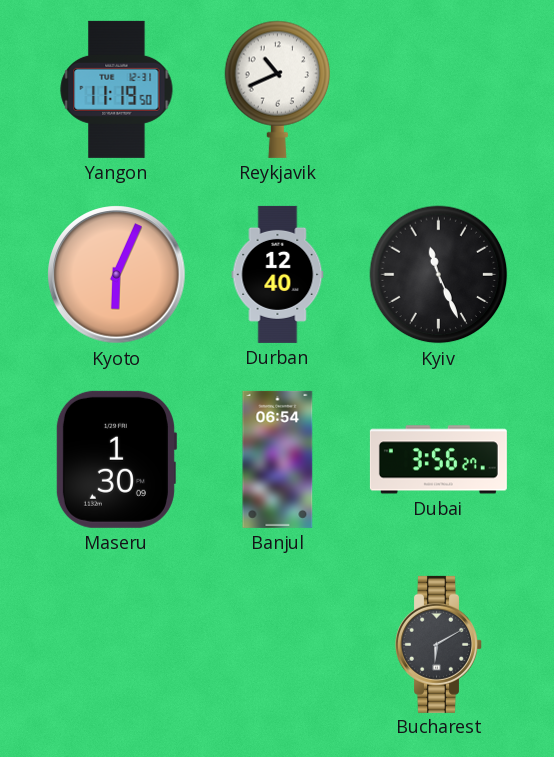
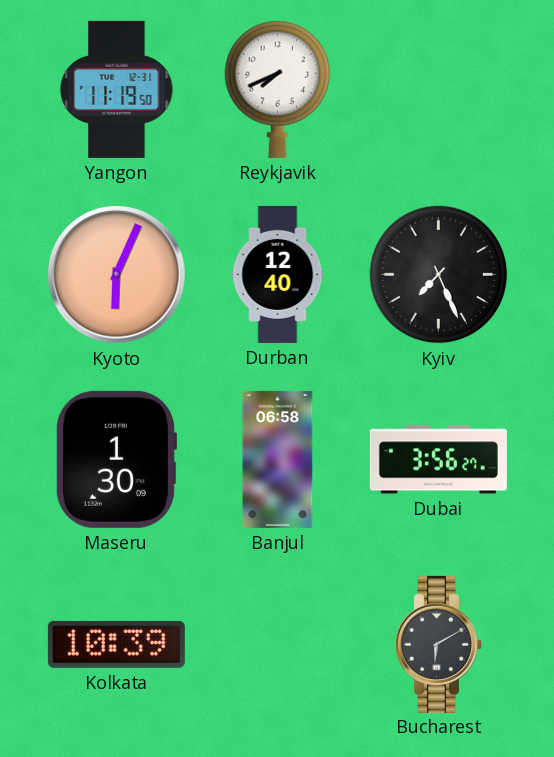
Reykjavik: 10:41 -> 7:41 (278, 89)
Kyiv: 11:26 -> 7:26 (439, 275)
Banjul: 06:54 -> 06:58 (278, 459)
Kolkata: none -> 10:39 (116, 644)
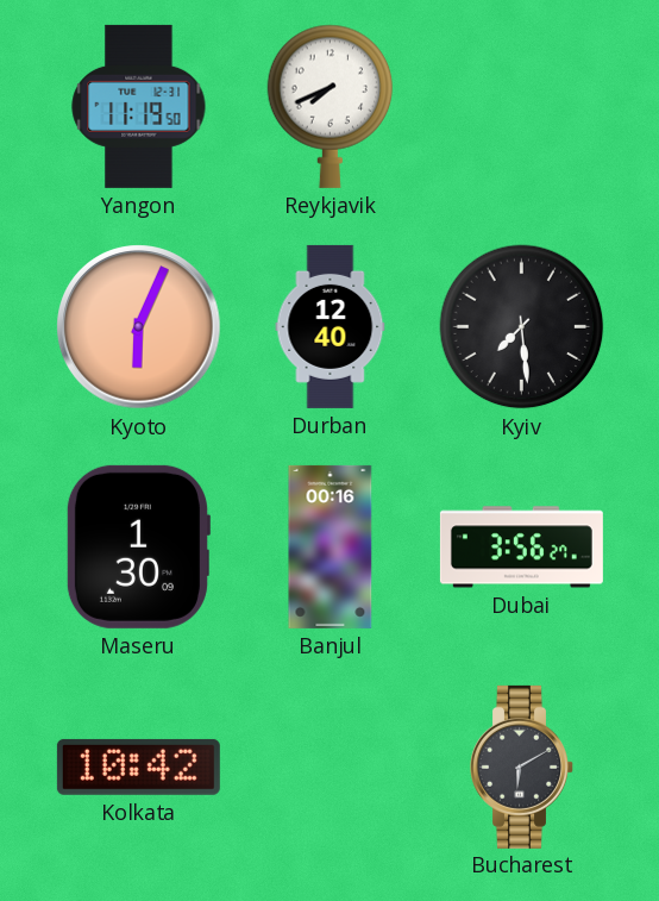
Kyiv: 7:26 -> 7:29 (522, 327)
Banjul: 06:58 -> 00:16 (331, 546)
Kolkata: 10:39 -> 10:42 (138, 767)
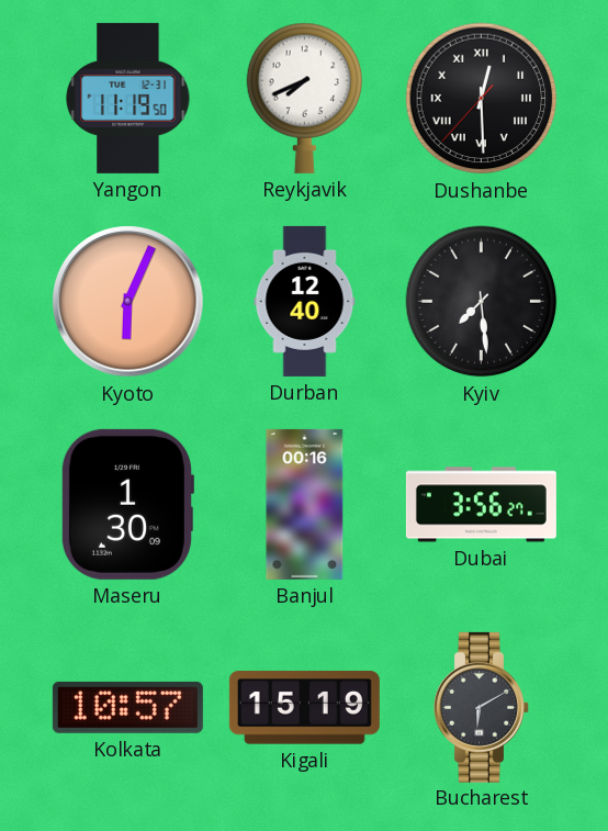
Dushanbe: none -> 12:29 (482, 99)
Kolkata: 10:42 -> 10:57 (127, 707)
Kigali: none -> 15:19 (304, 708)
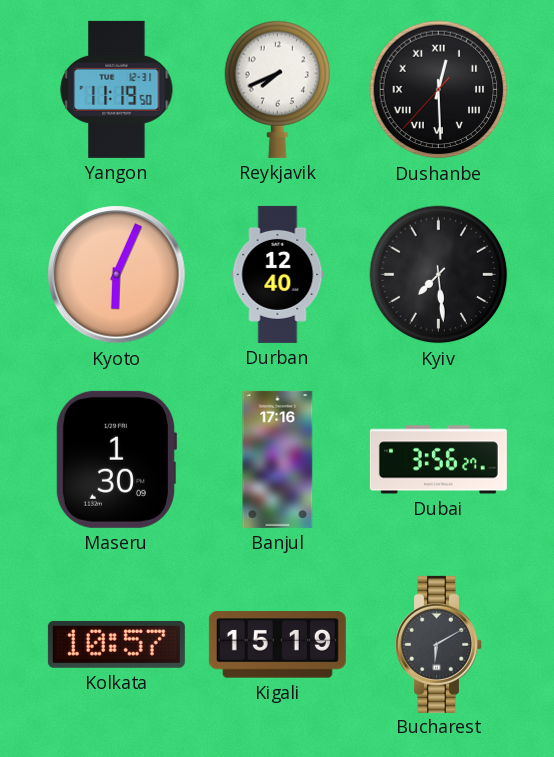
Banjul: 00:16 -> 17:16 (278, 459)
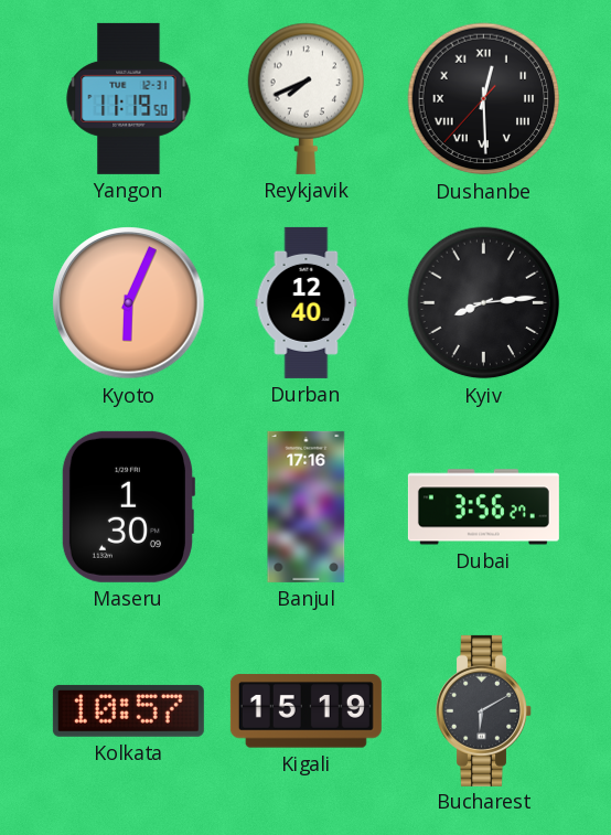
Kyiv: 7:29 -> 8:14 (484, 303)
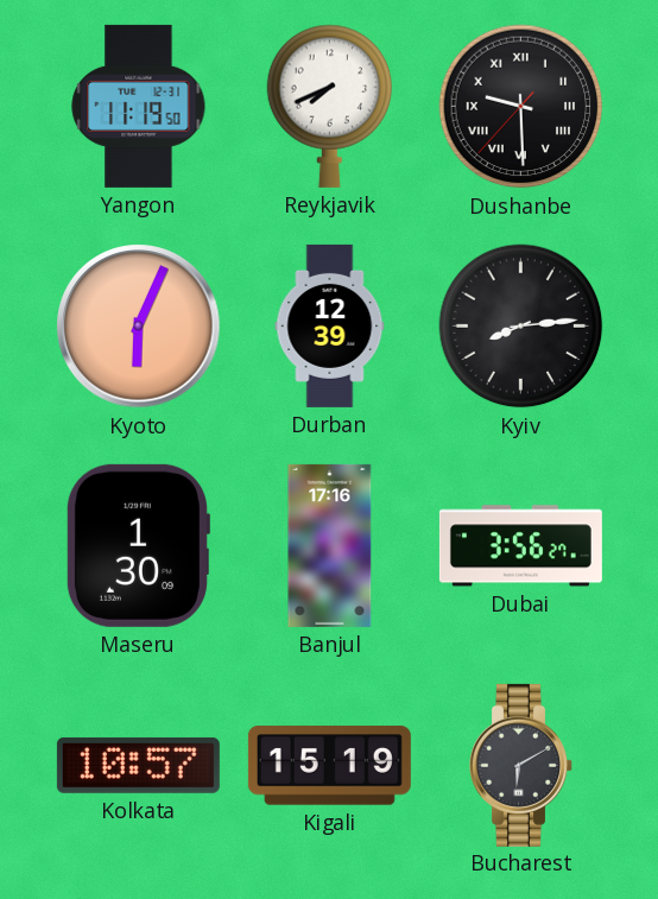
Dushanbe: 12:29 -> 9:29 (521, 107)
Durban: 12:40 -> 12:39 (330, 325)
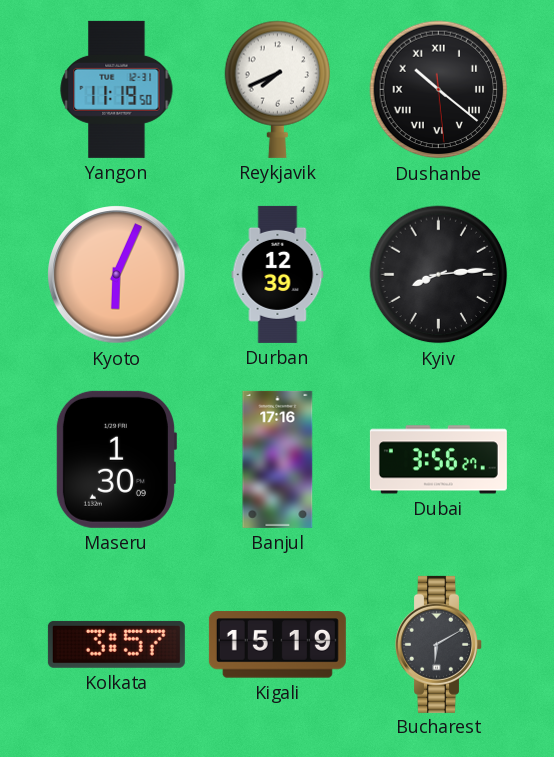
Dushanbe: 9:29 -> 10:21 (439, 90)
Kolkata: 10:57 -> 3:57 (116, 644)
